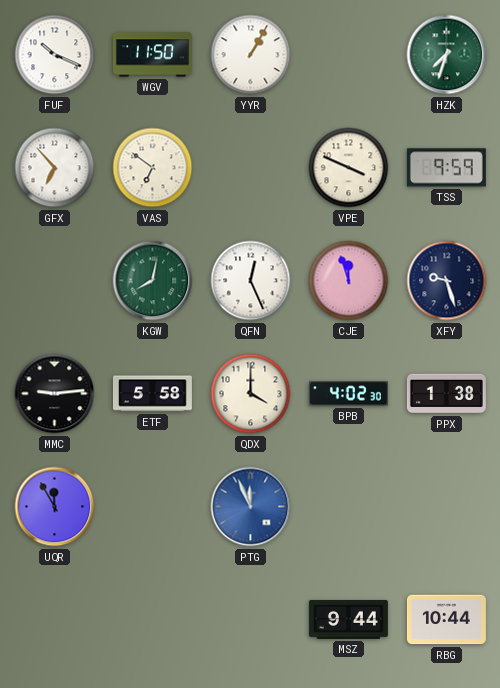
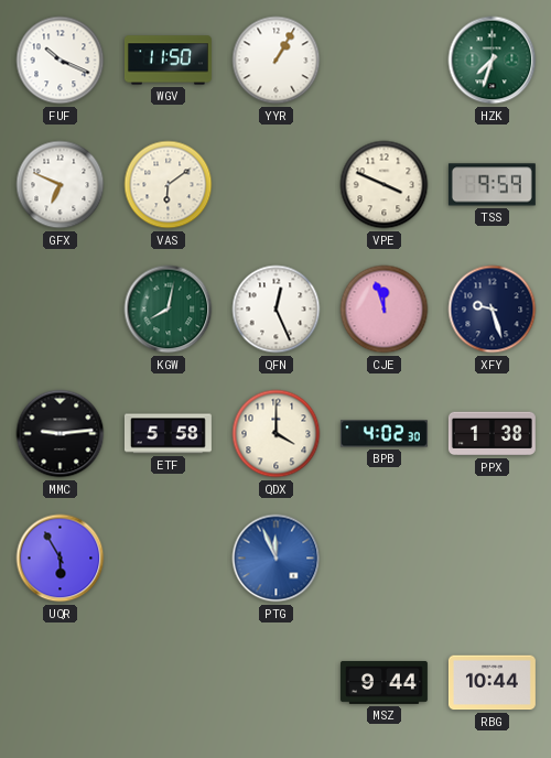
GFX: 6:53 -> 6:49 (61, 185)
VAS: 6:51 -> 6:09 (169, 185)
UQR: 11:55 -> 5:55 (61, 559)
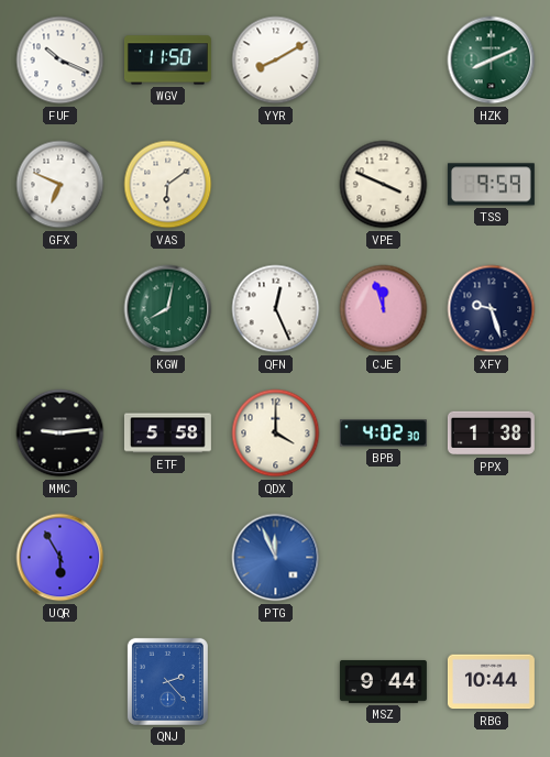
YYR: 1:05 -> 8:10 (276, 61)
HZK: 7:33 -> 8:11 (492, 61)
QNJ: none -> 2:23 (167, 681)
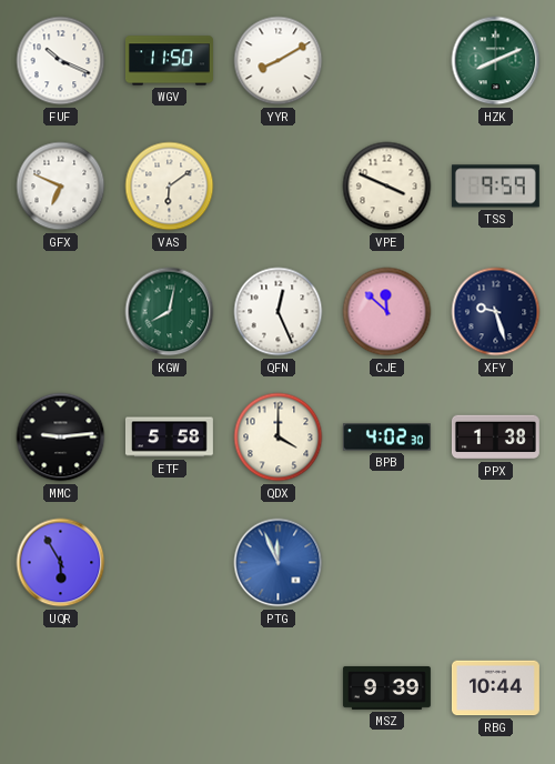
CJE: 11:57 -> 11:52 (387, 312)
QNJ: 2:23 -> none (167, 681)
MSZ: 9:44 -> 9:39 (386, 687)
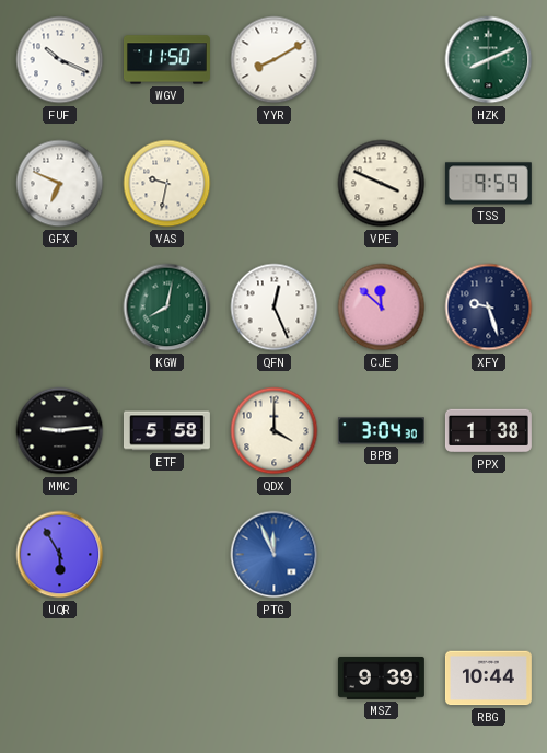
VAS: 6:09 -> 9:32 (167, 184)
BPB: 4:02 -> 3:04 (381, 431)
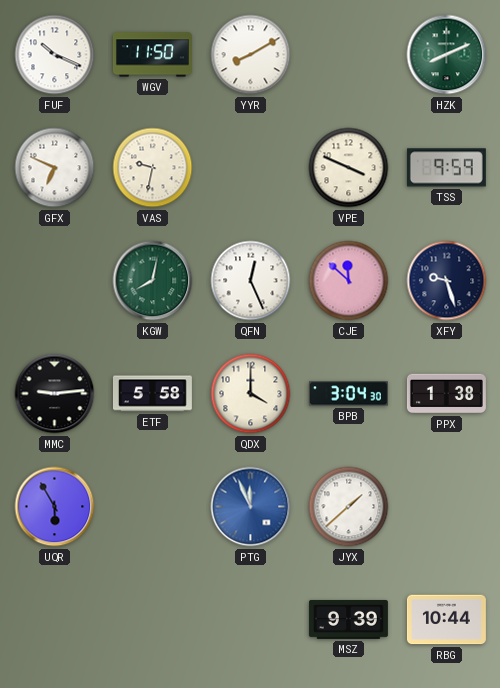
JYX: none -> 1:38 (349, 507)
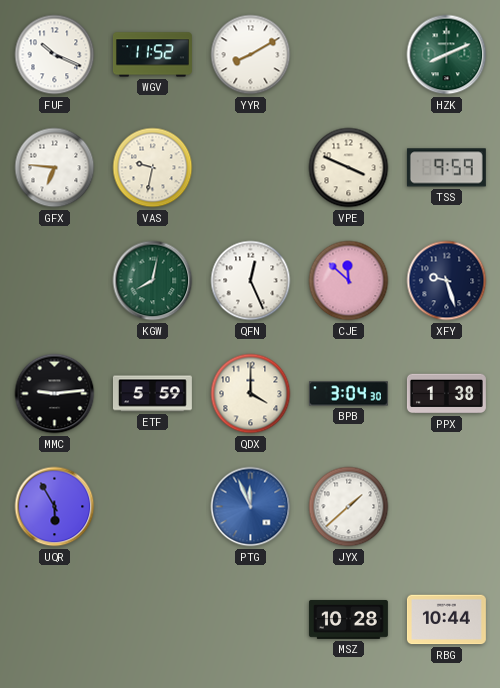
WGV: 11:50 -> 11:52 (152, 55)
GFX: 6:49 -> 6:46 (55, 168)
ETF: 5:58 -> 5:59 (152, 394)
MSZ: 9:39 -> 10:28 (348, 619)
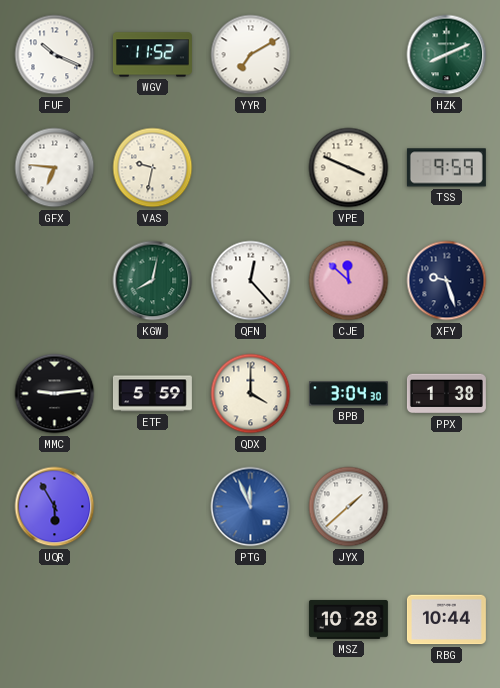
YYR: 8:10 -> 7:10 (251, 55)
QFN: 12:26 -> 12:23 (251, 281)
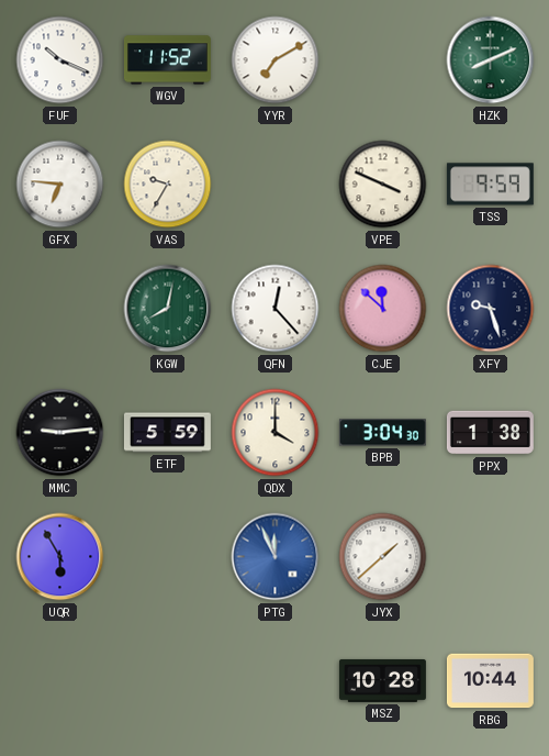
VAS: 9:32 -> 9:35 (168, 185)
